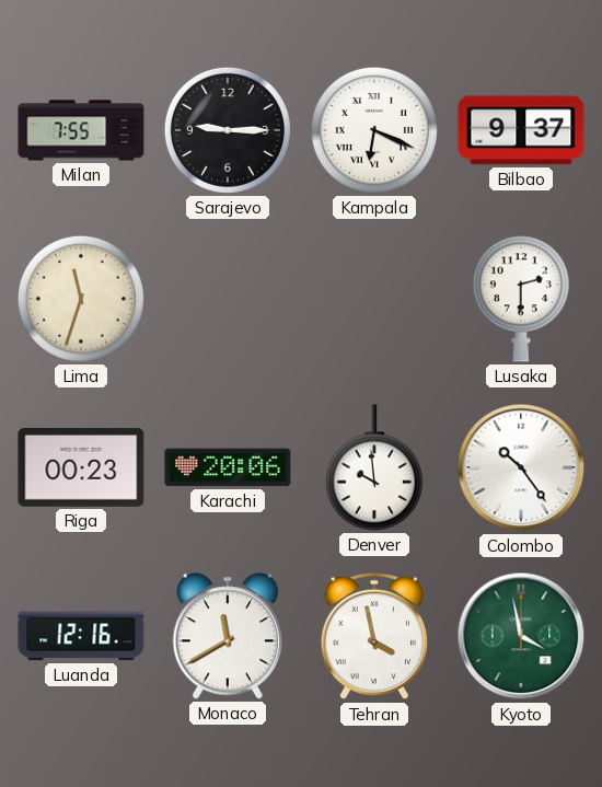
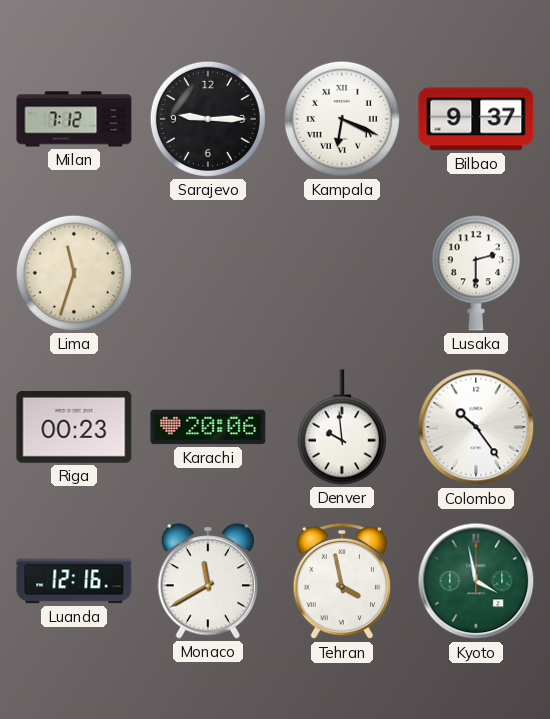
Milan: 7:55 -> 7:12 (74, 119)
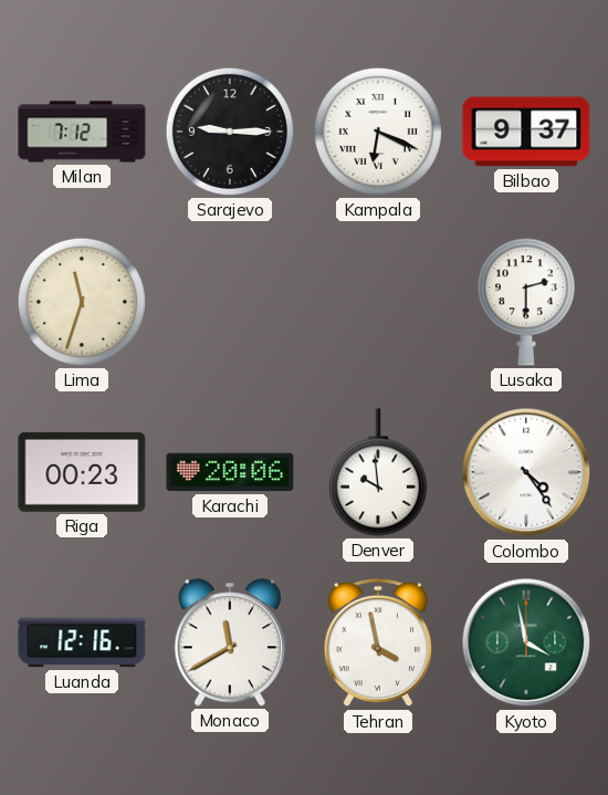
Colombo: 10:24 -> 4:24 (526, 472)
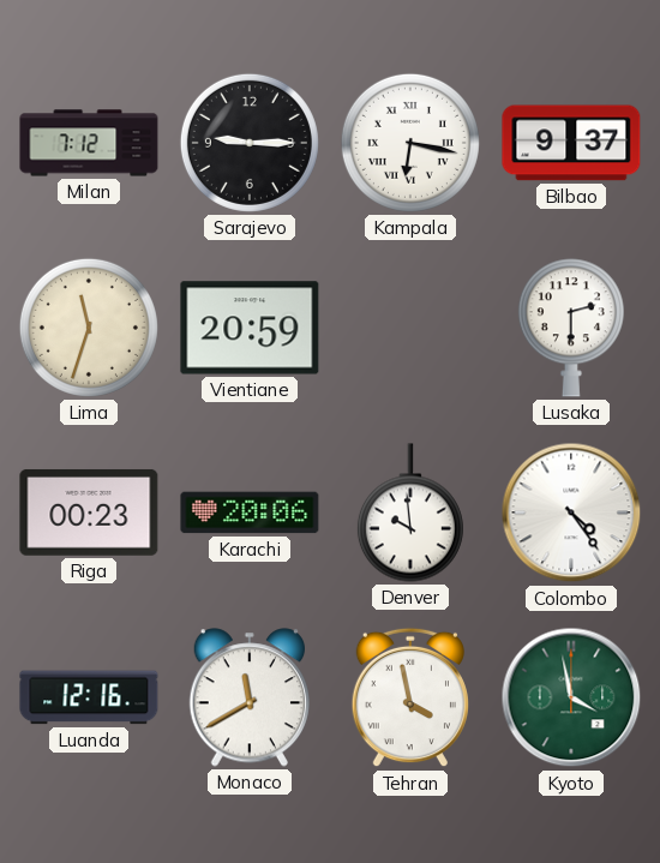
Kampala: 6:19 -> 6:17 (410, 143)
Vientiane: none -> 20:59 (250, 328)
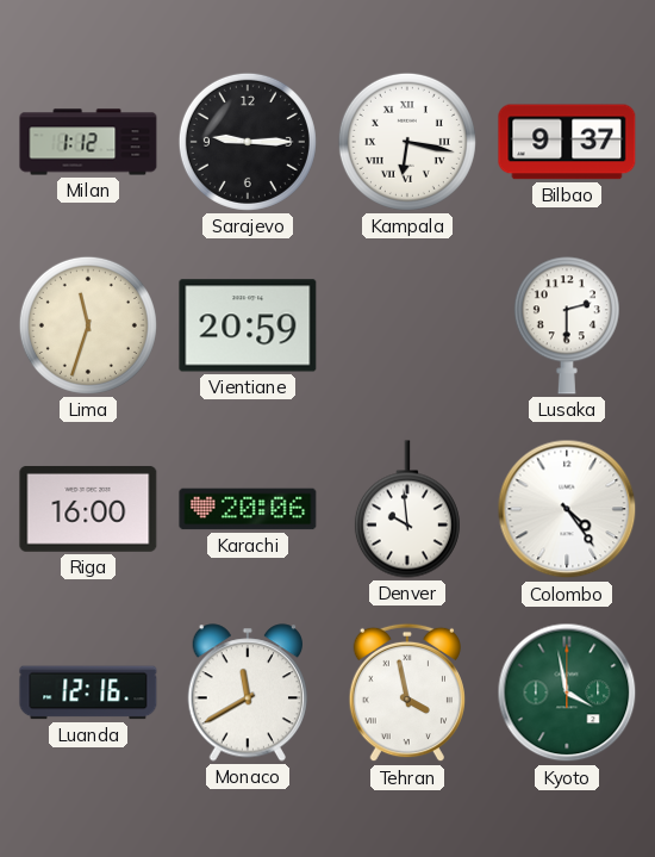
Milan: 7:12 -> 1:12 (88, 142)
Riga: 00:23 -> 16:00 (88, 509)
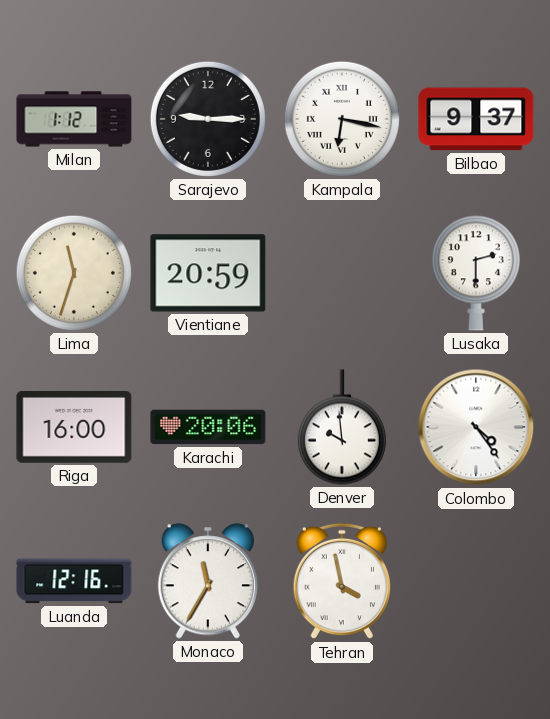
Monaco: 11:40 -> 11:35 (207, 581)
Kyoto: 3:58 -> none (567, 693)
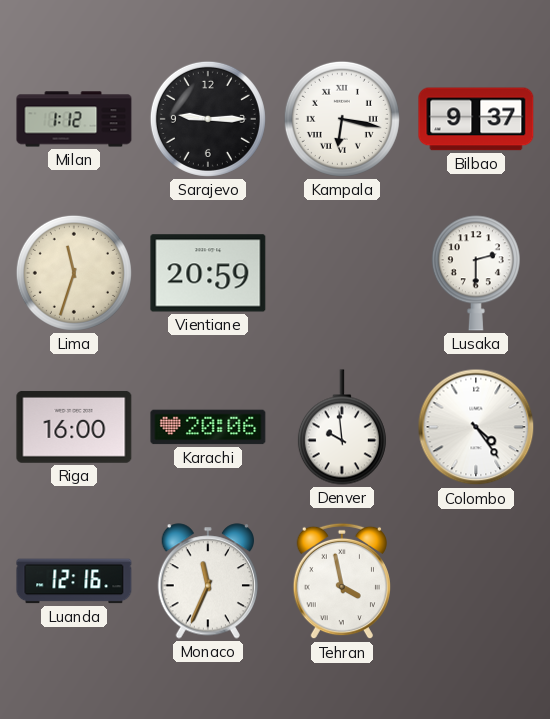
Monaco: 11:35 -> 11:34 (207, 581)
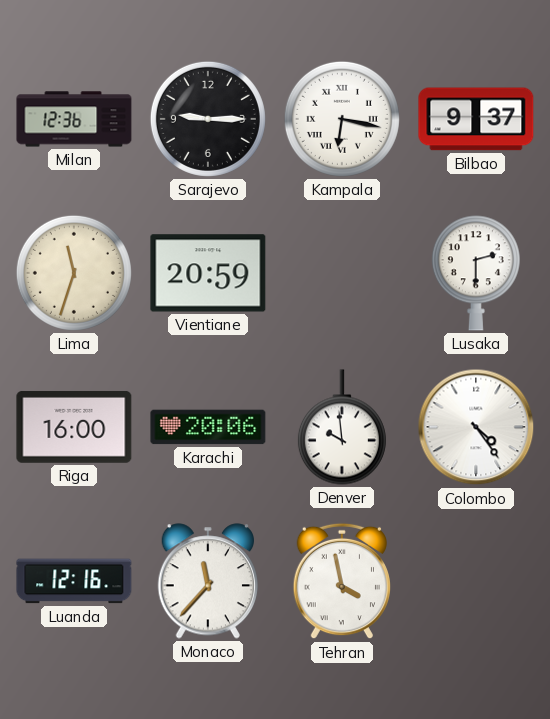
Milan: 1:12 -> 12:36 (74, 119)
Monaco: 11:34 -> 11:37 (207, 581)
